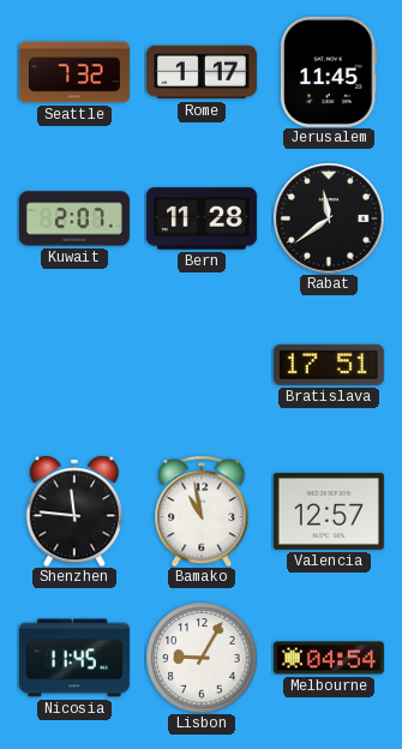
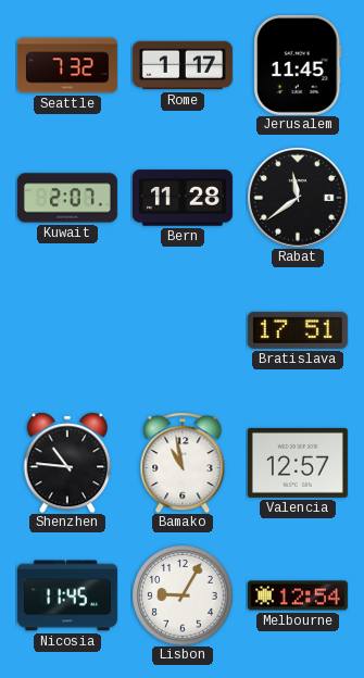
Shenzhen: 11:46 -> 10:46 (67, 463)
Melbourne: 04:54 -> 12:54 (298, 595)
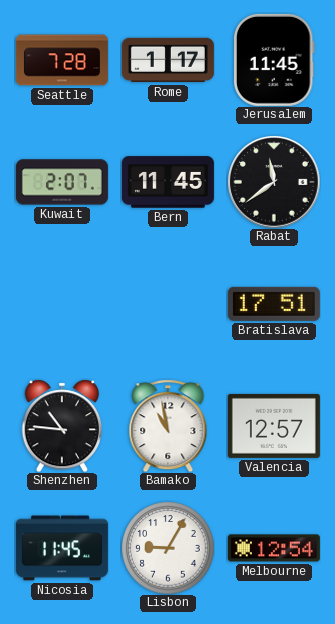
Seattle: 7:32 -> 7:28 (62, 60)
Bern: 11:28 -> 11:45 (168, 182)
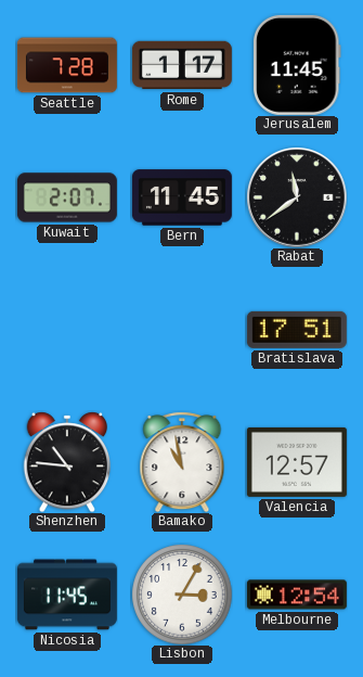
Lisbon: 9:05 -> 3:05 (182, 595)
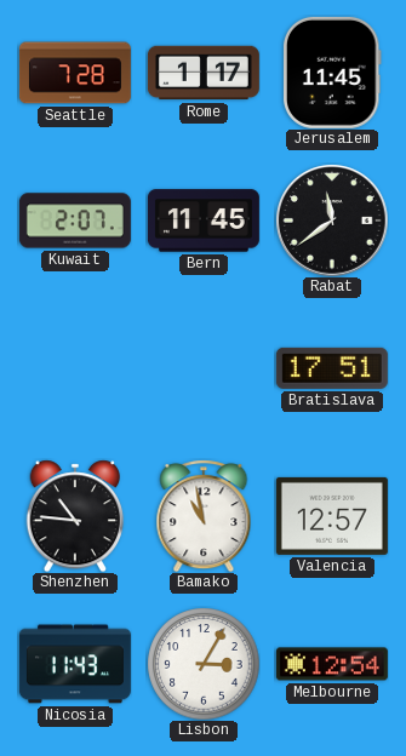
Nicosia: 11:45 -> 11:43 (75, 664)
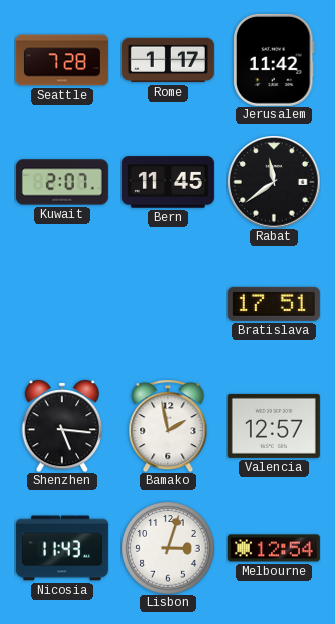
Jerusalem: 11:45 -> 11:42 (274, 60)
Shenzhen: 10:46 -> 5:16 (62, 426)
Bamako: 10:58 -> 1:58 (168, 426)
Lisbon: 3:05 -> 3:03 (168, 548)
